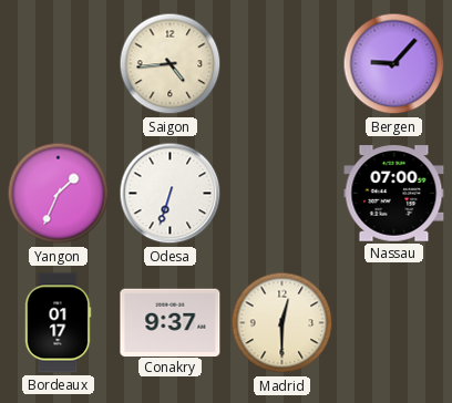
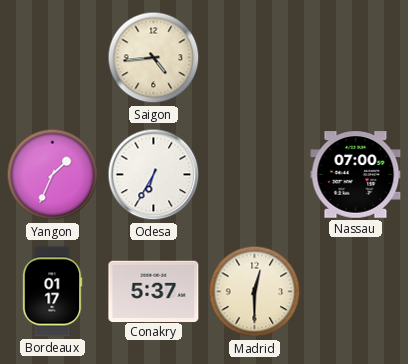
Bergen: 9:07 -> none (394, 64)
Odesa: 6:33 -> 6:35 (154, 175)
Conakry: 9:37 -> 5:37 (154, 291)
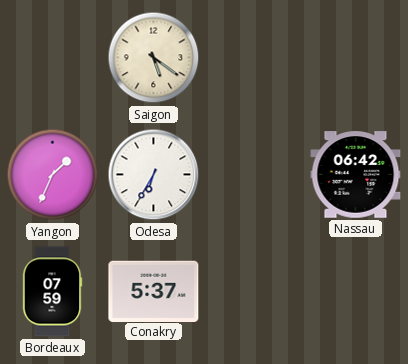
Saigon: 4:44 -> 5:21 (154, 58)
Nassau: 07:00 -> 06:42 (356, 175)
Bordeaux: 01:17 -> 07:59 (52, 292)
Madrid: 12:30 -> none (255, 292)
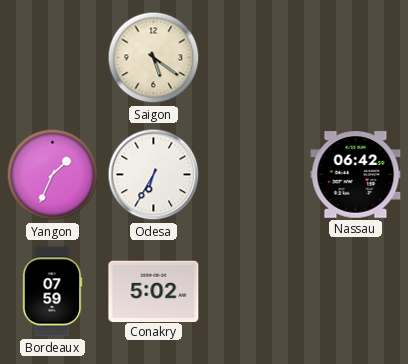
Conakry: 5:37 -> 5:02 (154, 291)
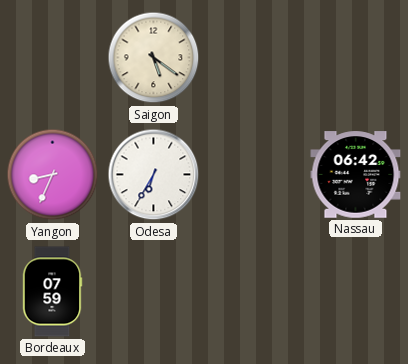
Yangon: 1:34 -> 8:34 (53, 175)
Conakry: 5:02 -> none (154, 291)
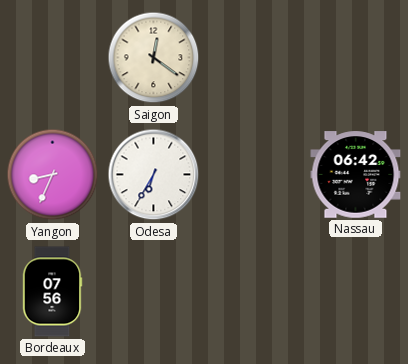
Saigon: 5:21 -> 12:21 (154, 58)
Bordeaux: 07:59 -> 07:56 (52, 292)
